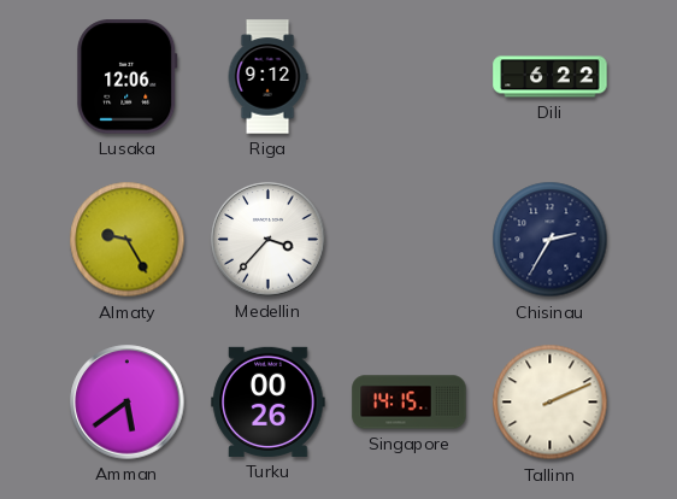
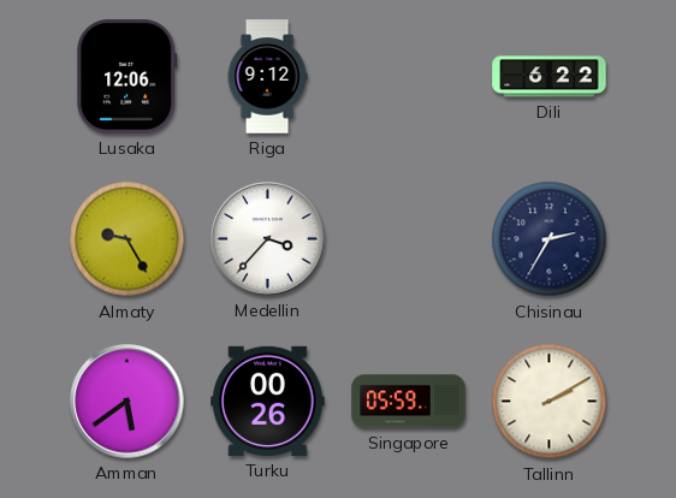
Singapore: 14:15 -> 05:59 (409, 402)
Tallinn: 2:11 -> 2:10 (550, 402)
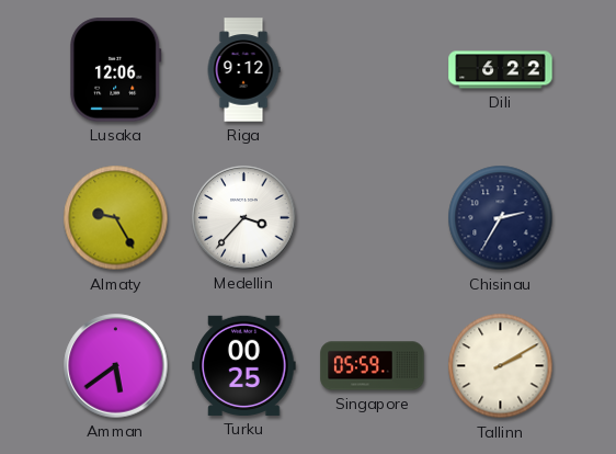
Turku: 00:26 -> 00:25 (244, 365)
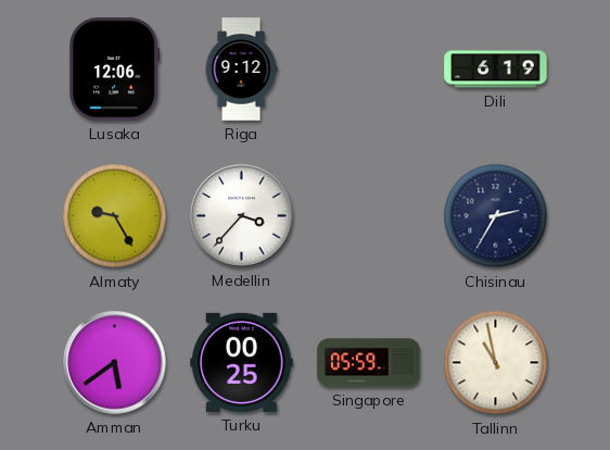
Dili: 6:22 -> 6:19 (496, 70)
Tallinn: 2:10 -> 10:58 (496, 363)
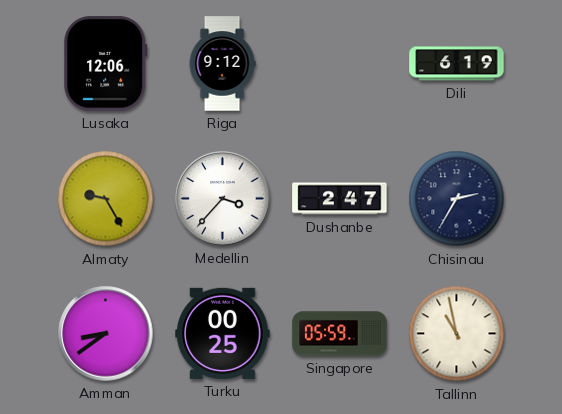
Dushanbe: none -> 2:47 (340, 199)
Amman: 5:39 -> 8:39 (106, 334)
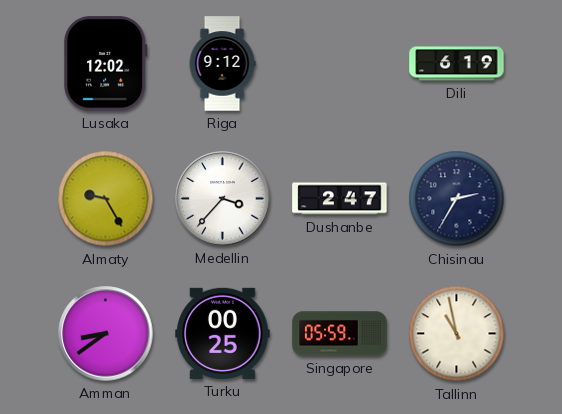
Lusaka: 12:06 -> 12:02 (106, 64)
